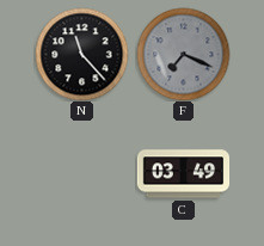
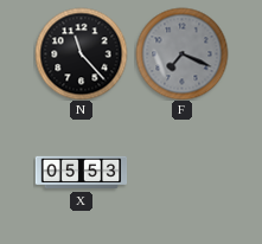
X: none -> 05:53 (81, 173)
C: 03:49 -> none (183, 174)
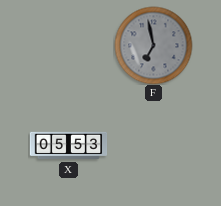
N: 11:23 -> none (81, 53)
F: 7:19 -> 6:58 (153, 45)
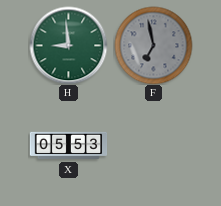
H: none -> 8:59 (68, 45)
